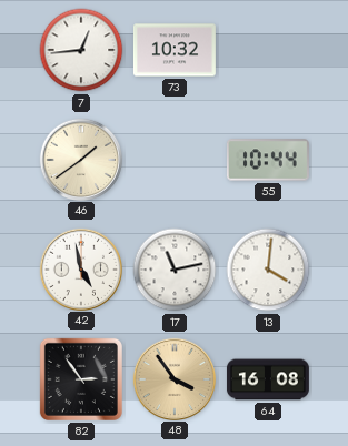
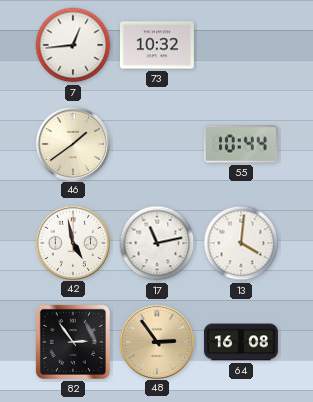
48: 3:54 -> 2:54 (156, 341)
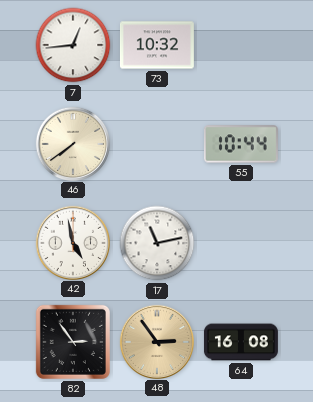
46: 1:39 -> 7:39 (72, 143)
13: 4:01 -> none (241, 243)
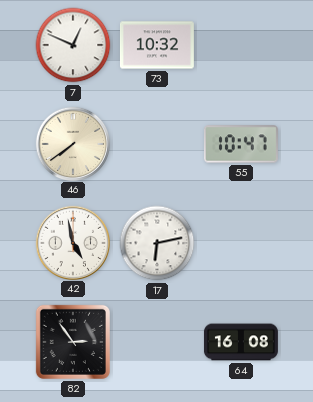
7: 12:44 -> 12:49 (73, 45)
55: 10:44 -> 10:47 (241, 144)
17: 11:13 -> 6:13 (157, 243)
48: 2:54 -> none (156, 341)
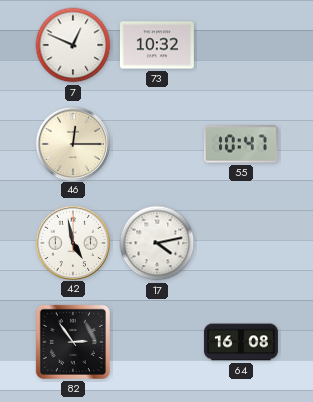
46: 7:39 -> 12:15 (72, 143)
17: 6:13 -> 4:13 (157, 243)
